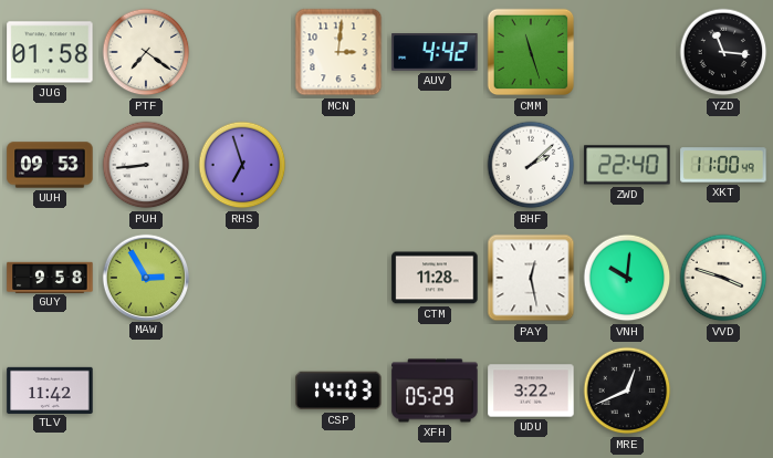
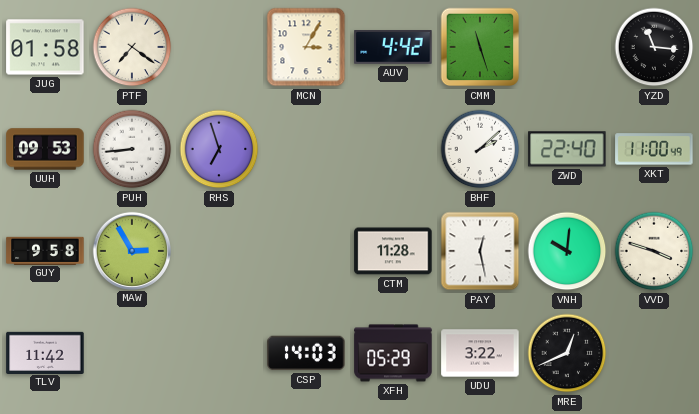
MCN: 3:01 -> 3:05 (306, 47)
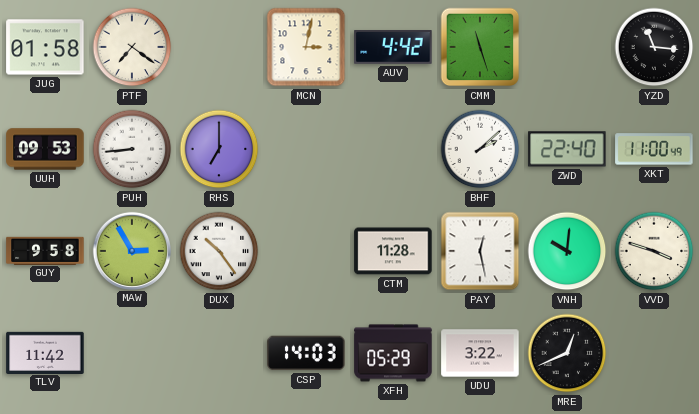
MCN: 3:05 -> 3:02 (306, 47)
RHS: 6:57 -> 7:00 (219, 149)
DUX: none -> 10:24 (219, 251)
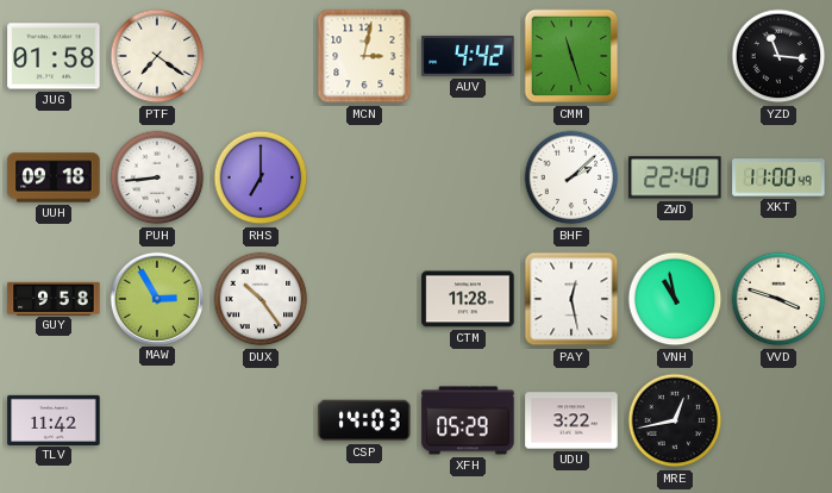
UUH: 09:53 -> 09:18 (54, 177)
VNH: 10:01 -> 10:58 (675, 299)
MRE: 12:41 -> 12:43 (675, 420)
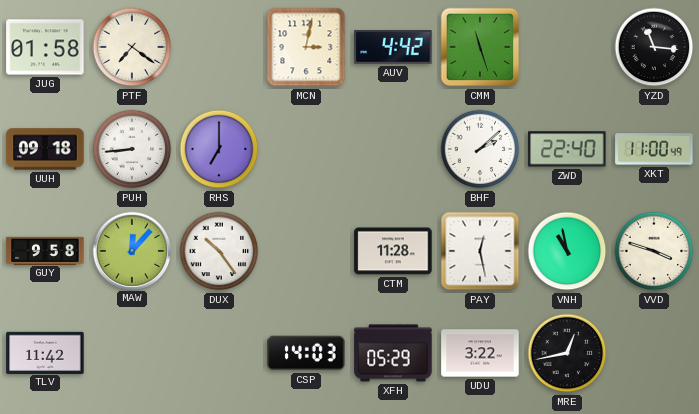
MAW: 2:55 -> 12:07 (131, 250)
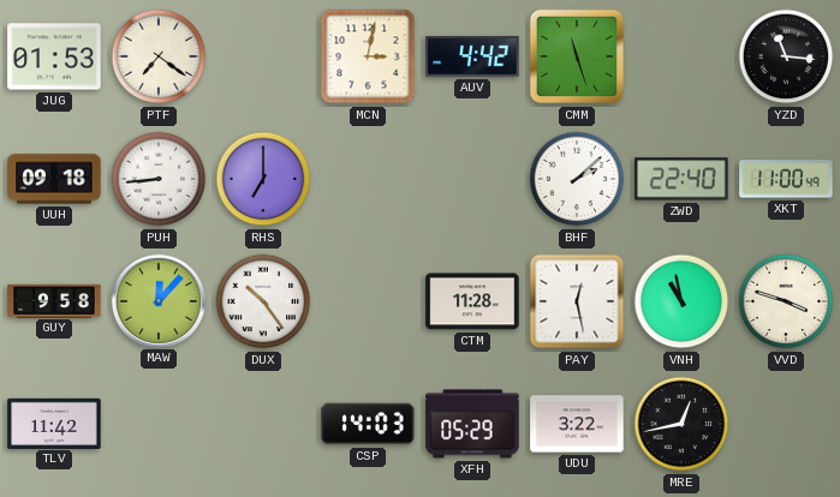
JUG: 01:58 -> 01:53 (54, 56)
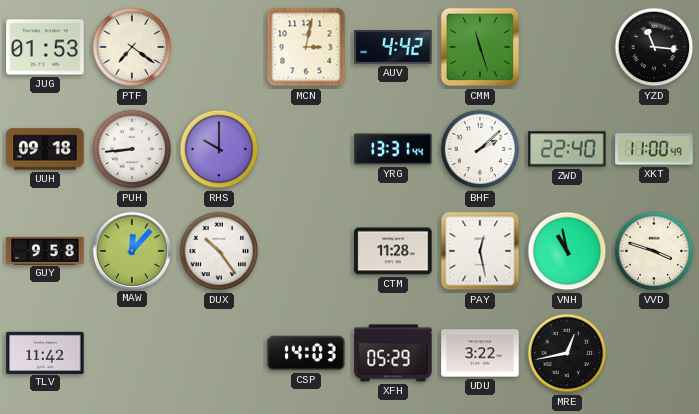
RHS: 7:00 -> 10:00 (219, 149)
YRG: none -> 13:31 (393, 149)
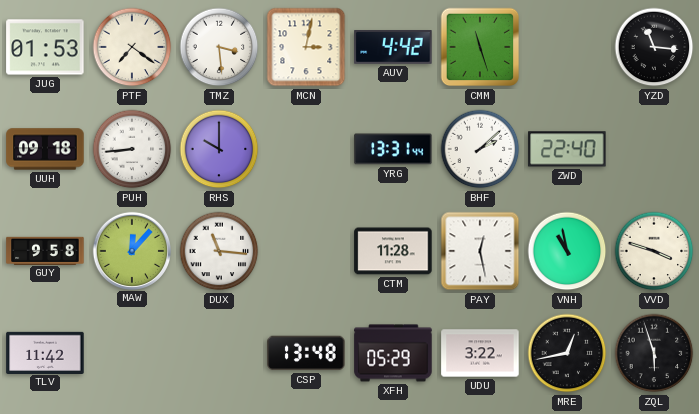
TMZ: none -> 3:29 (219, 47)
XKT: 11:00 -> none (654, 149)
DUX: 10:24 -> 11:16 (219, 251)
CSP: 14:03 -> 13:48 (306, 353)
ZQL: none -> 5:57 (654, 353)
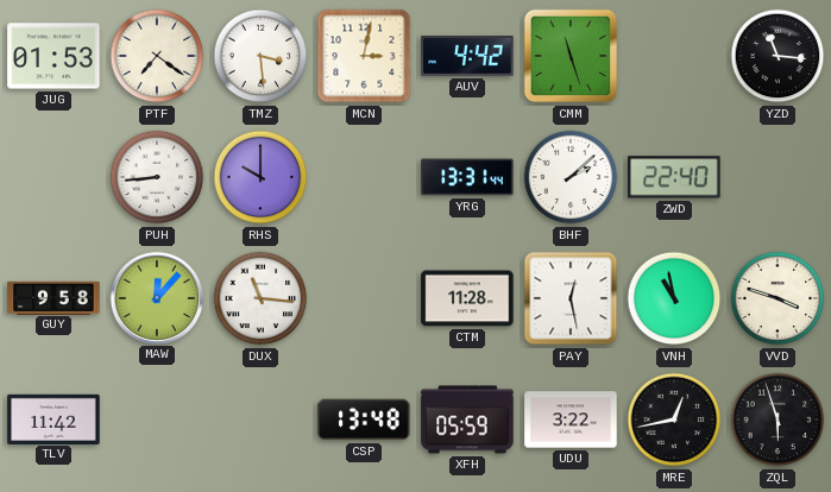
UUH: 09:18 -> none (45, 149)
XFH: 05:29 -> 05:59 (467, 420)
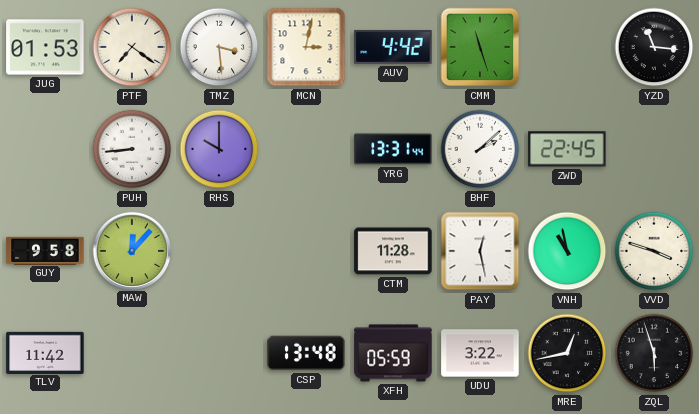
ZWD: 22:40 -> 22:45 (567, 149)
DUX: 11:16 -> none (260, 298)
